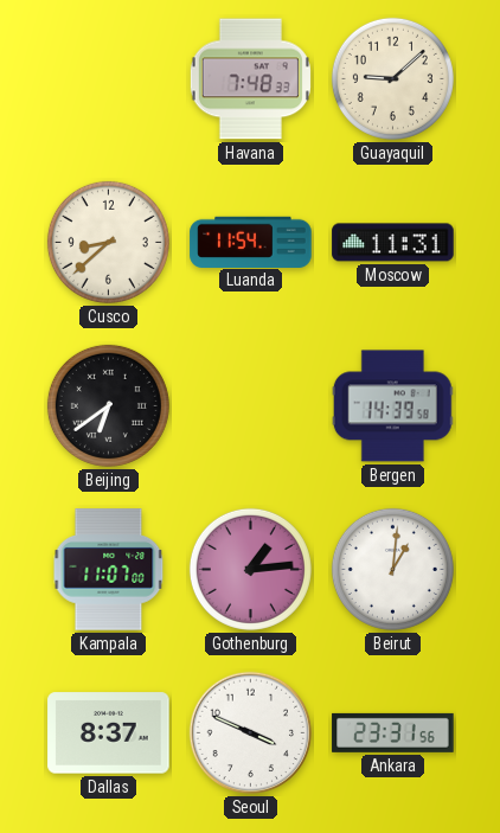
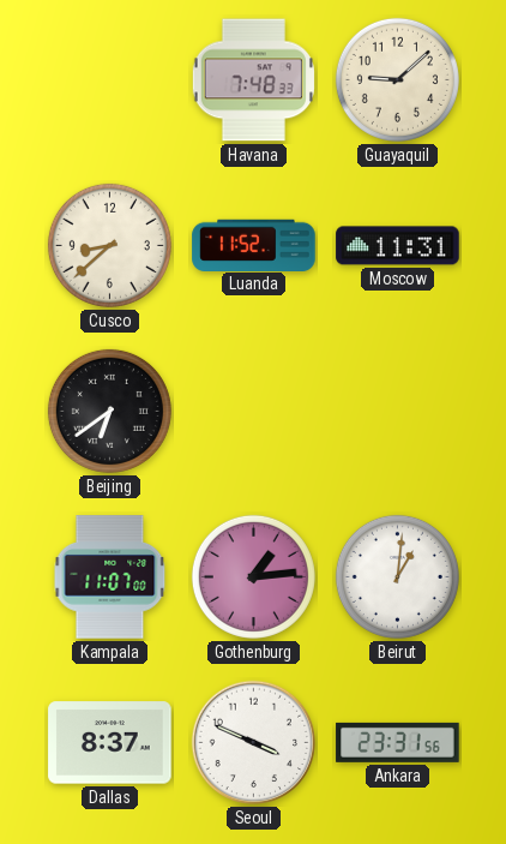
Luanda: 11:54 -> 11:52 (254, 245)
Bergen: 14:39 -> none (392, 406)
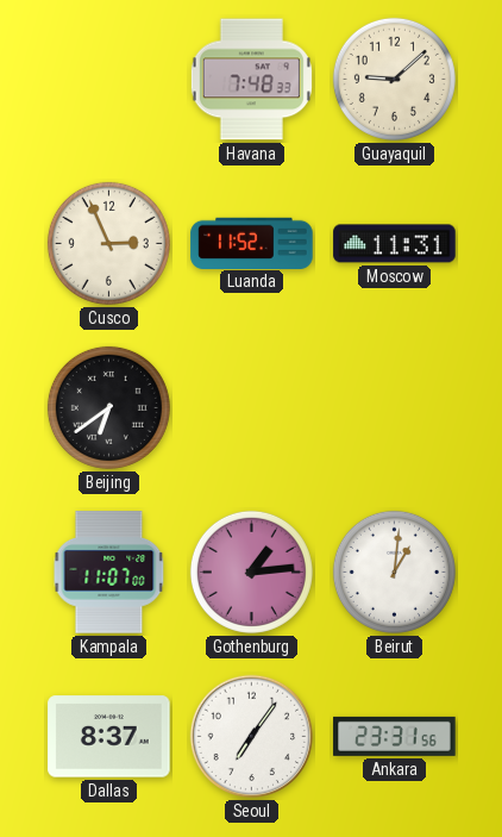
Cusco: 8:38 -> 2:56 (108, 243)
Seoul: 3:49 -> 7:06 (252, 737)
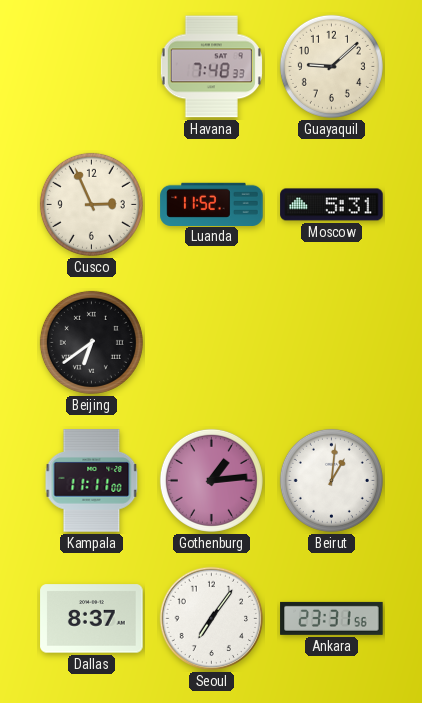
Moscow: 11:31 -> 5:31 (332, 205)
Kampala: 11:07 -> 11:11 (92, 481)
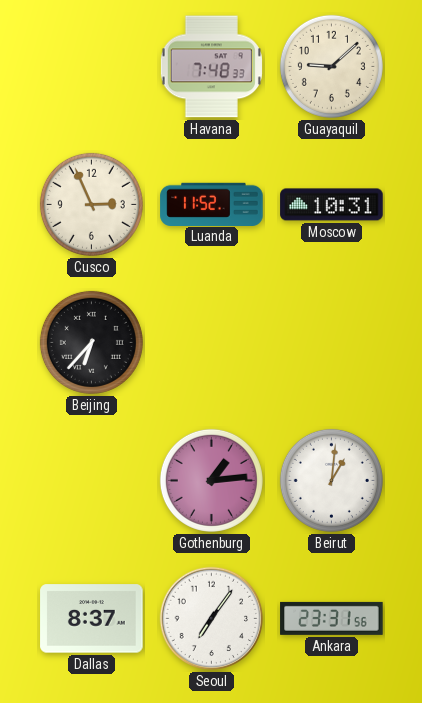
Moscow: 5:31 -> 10:31 (332, 205)
Beijing: 6:39 -> 6:37 (91, 342)
Kampala: 11:11 -> none (92, 481)
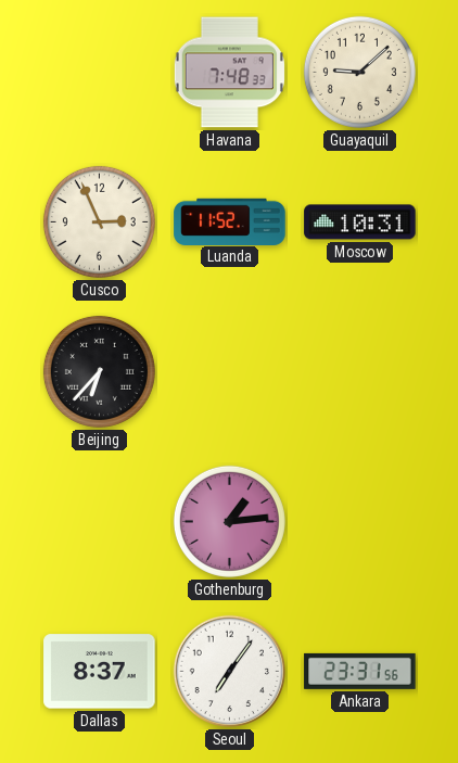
Beirut: 1:01 -> none (331, 480)
